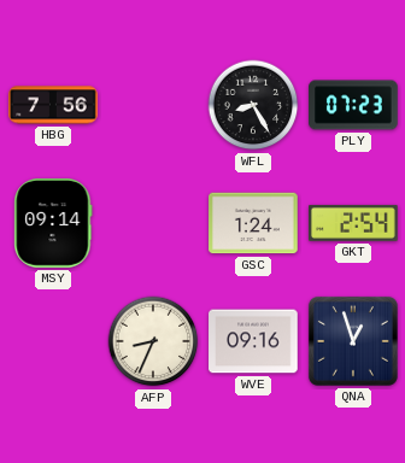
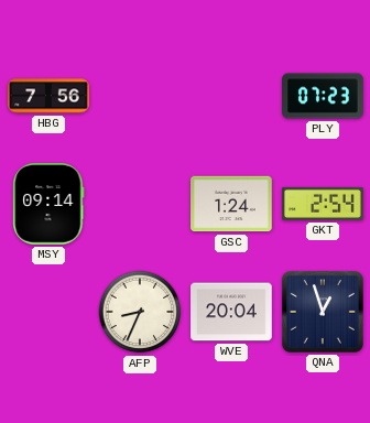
WFL: 8:25 -> none (253, 105)
WVE: 09:16 -> 20:04 (231, 312)
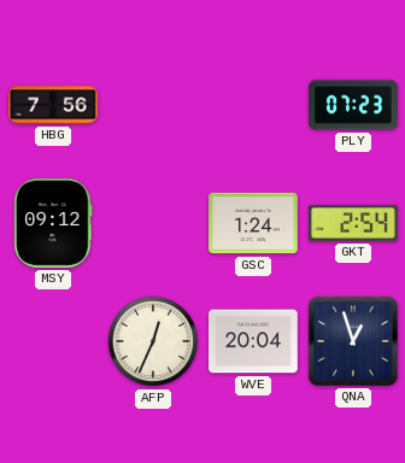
MSY: 09:14 -> 09:12 (53, 224)
AFP: 8:34 -> 12:34 (153, 341)
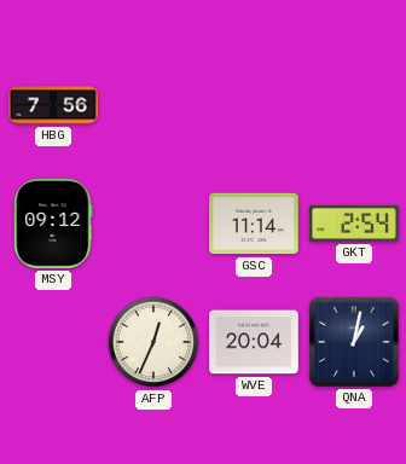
PLY: 07:23 -> none (353, 105)
GSC: 1:24 -> 11:14 (254, 224)
QNA: 12:57 -> 1:02 (354, 342)
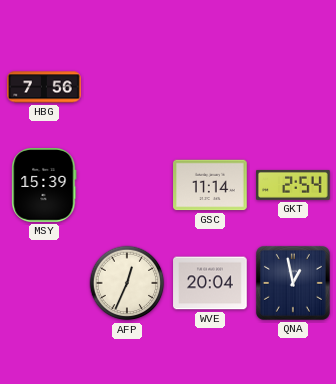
MSY: 09:12 -> 15:39 (44, 186)
QNA: 1:02 -> 12:58 (293, 283)
